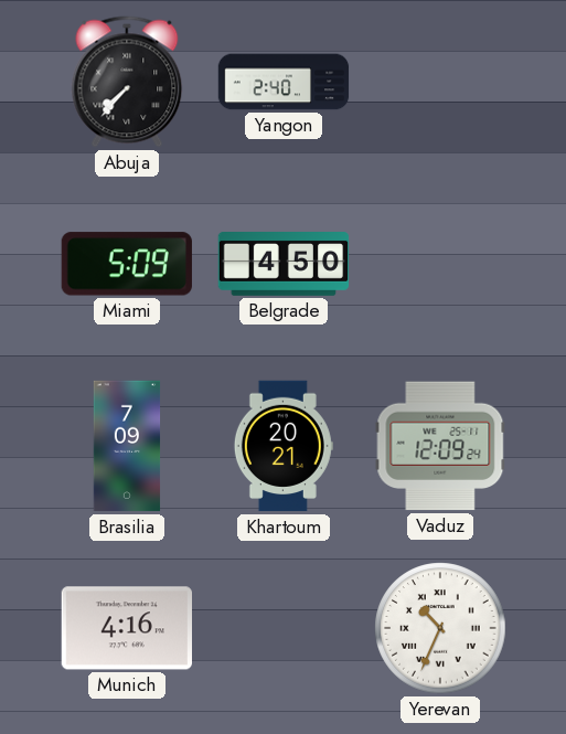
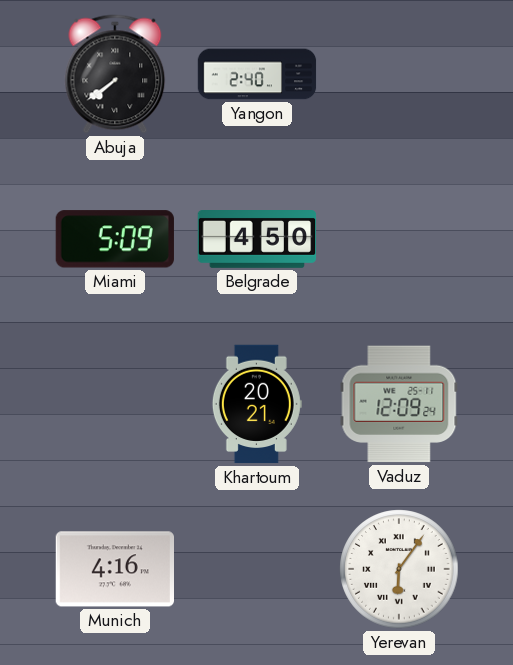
Abuja: 7:37 -> 7:39 (115, 74)
Brasilia: 7:09 -> none (127, 446)
Yerevan: 10:34 -> 6:06 (399, 569)
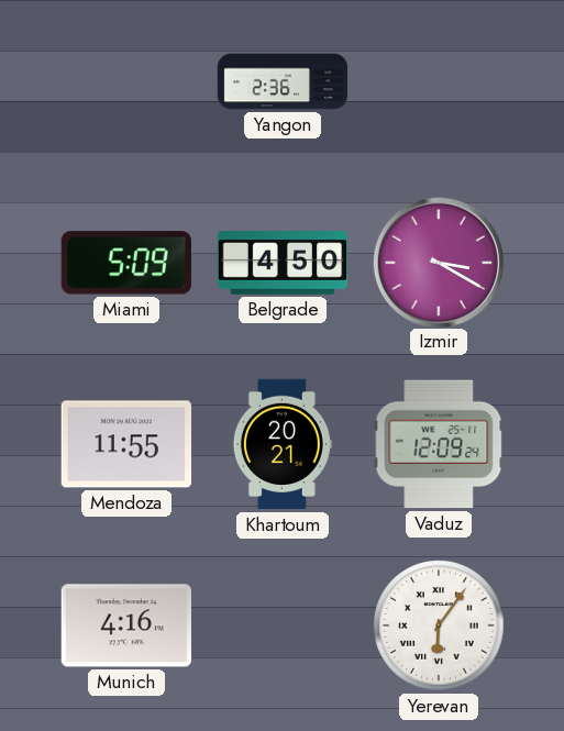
Abuja: 7:39 -> none (115, 74)
Yangon: 2:40 -> 2:36 (283, 81)
Izmir: none -> 3:20 (438, 262)
Mendoza: none -> 11:55 (125, 444)
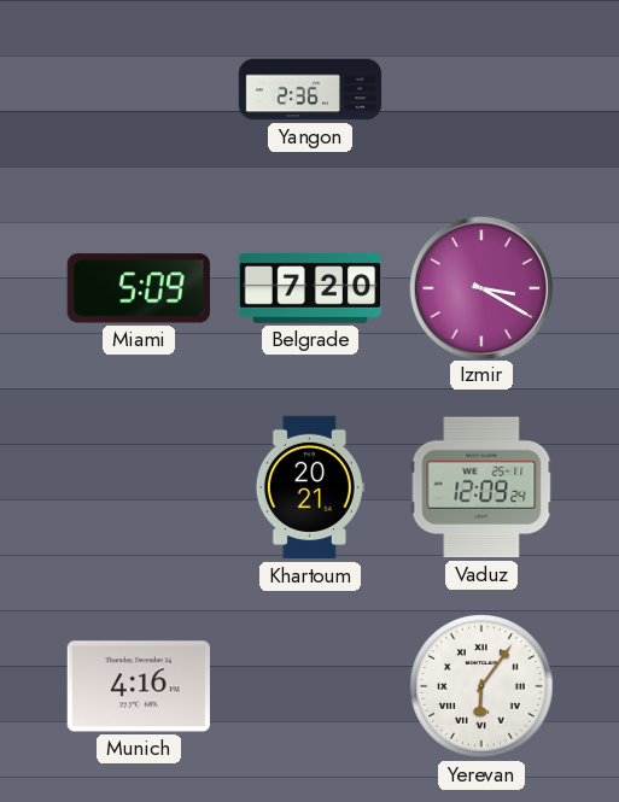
Belgrade: 4:50 -> 7:20 (310, 289)
Mendoza: 11:55 -> none (125, 444)
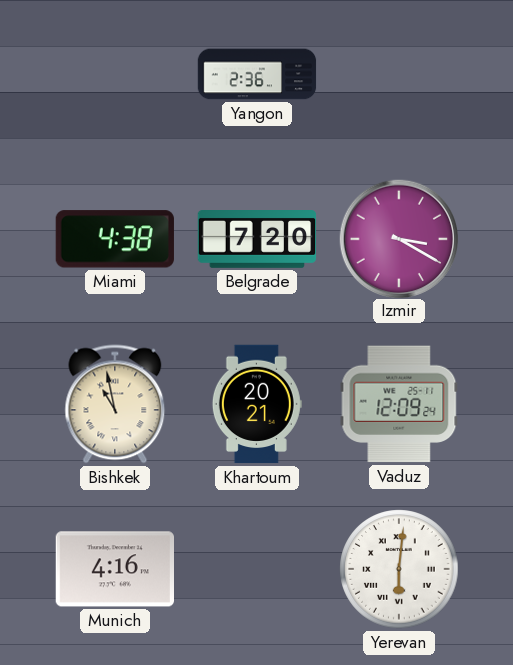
Miami: 5:09 -> 4:38 (115, 239)
Bishkek: none -> 10:58 (115, 404)
Yerevan: 6:06 -> 6:01 (399, 569)
